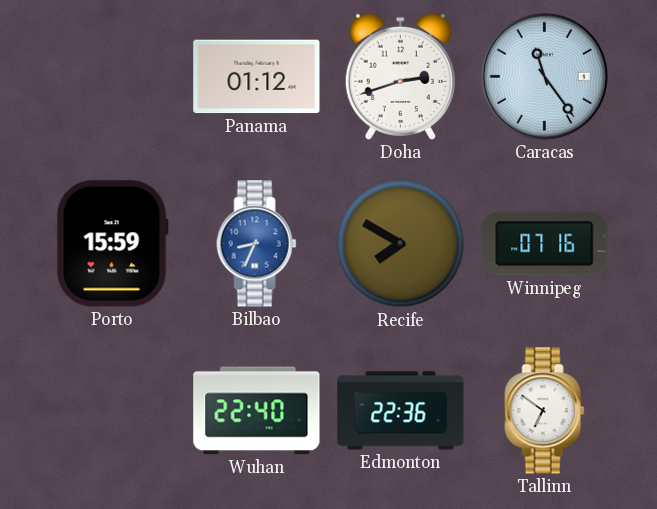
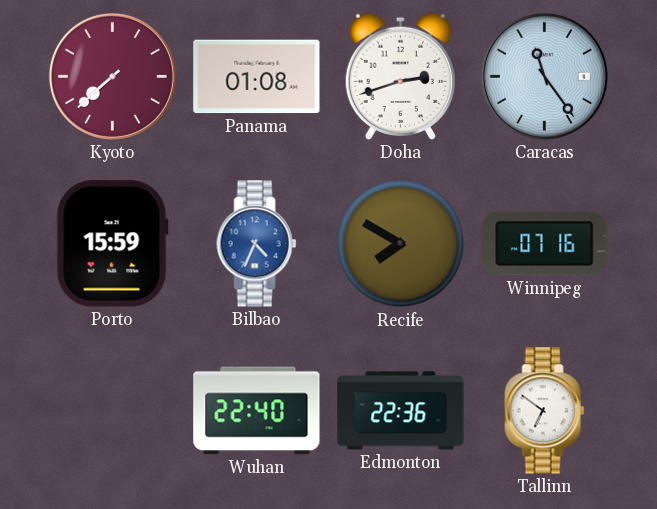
Kyoto: none -> 7:38 (112, 76)
Panama: 01:12 -> 01:08 (257, 77)
Bilbao: 8:34 -> 4:34 (257, 244)
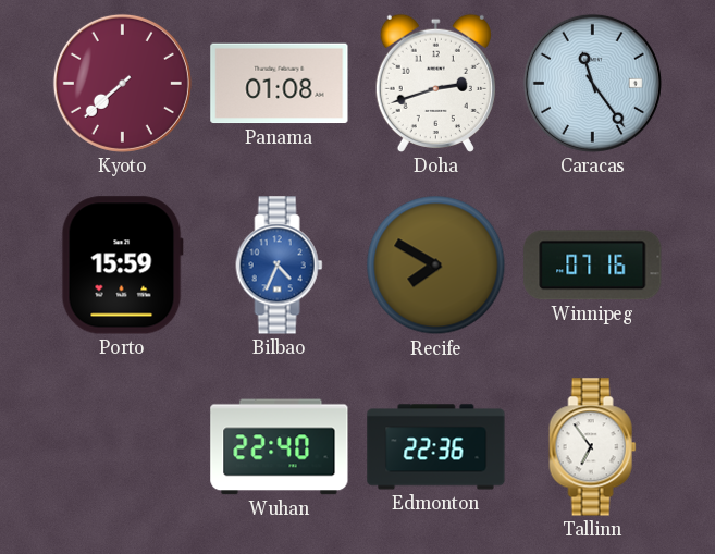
Tallinn: 6:51 -> 6:54 (593, 447)
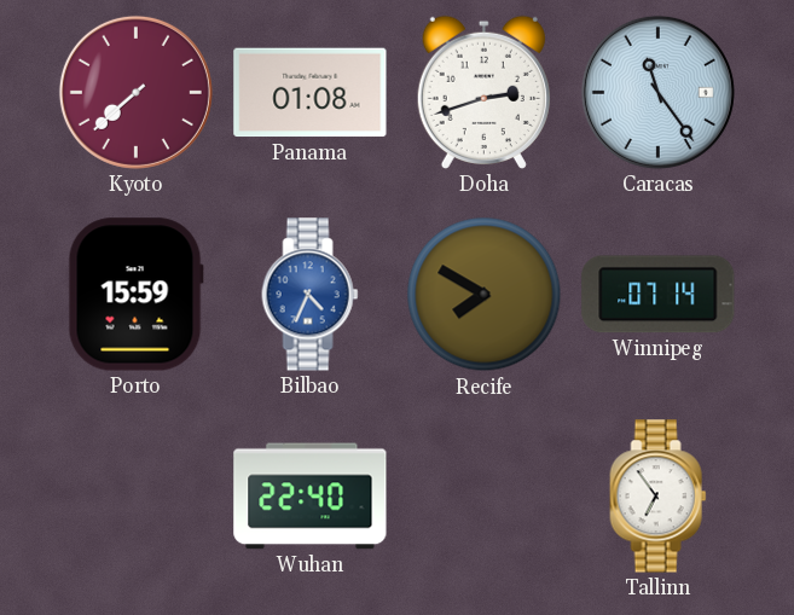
Winnipeg: 07:16 -> 07:14 (659, 295)
Edmonton: 22:36 -> none (436, 447)
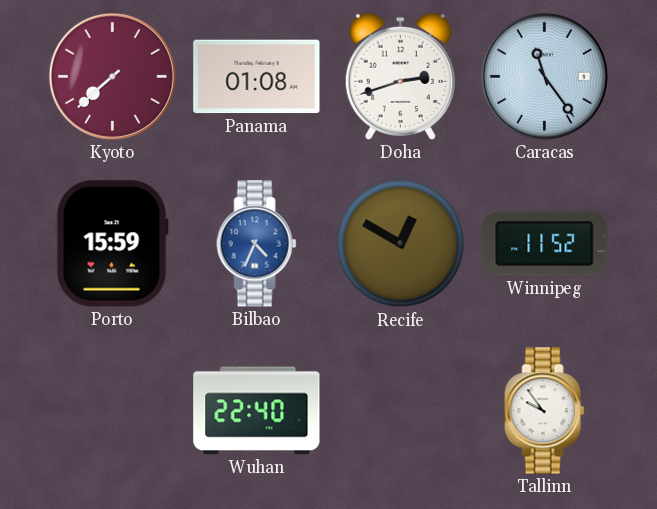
Recife: 7:50 -> 12:50 (401, 244)
Winnipeg: 07:14 -> 11:52 (545, 244)
Tallinn: 6:54 -> 9:54 (545, 411)
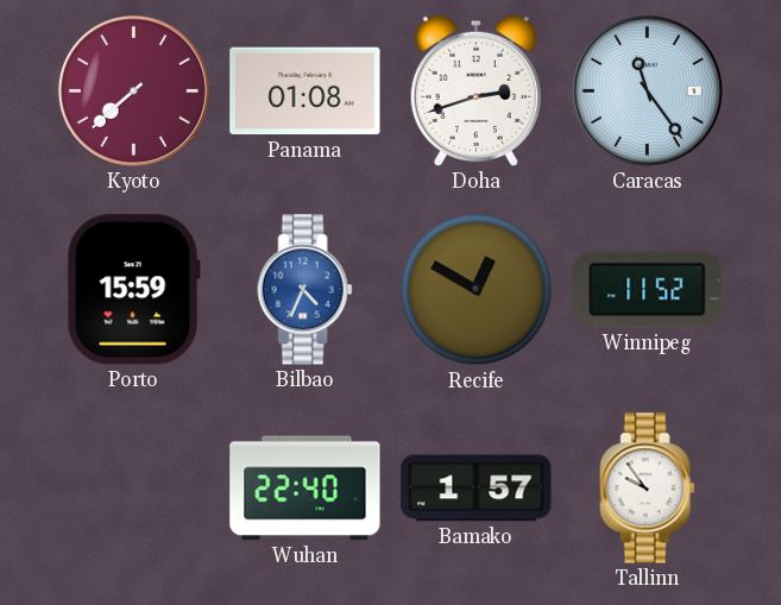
Bamako: none -> 1:57 (477, 489)
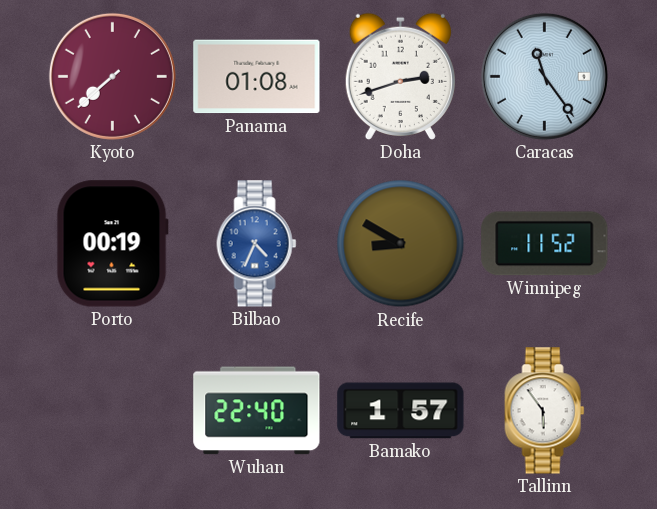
Porto: 15:59 -> 00:19 (112, 244)
Recife: 12:50 -> 8:50 (401, 244)
Tallinn: 9:54 -> 5:54 (545, 411)
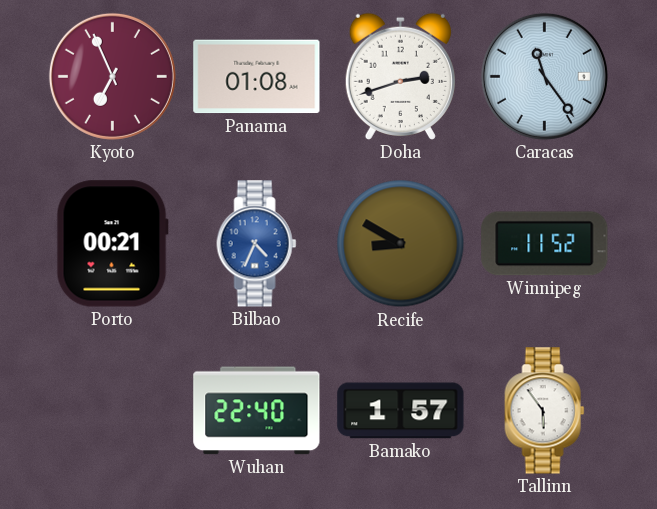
Kyoto: 7:38 -> 6:56 (112, 76)
Porto: 00:19 -> 00:21 (112, 244)
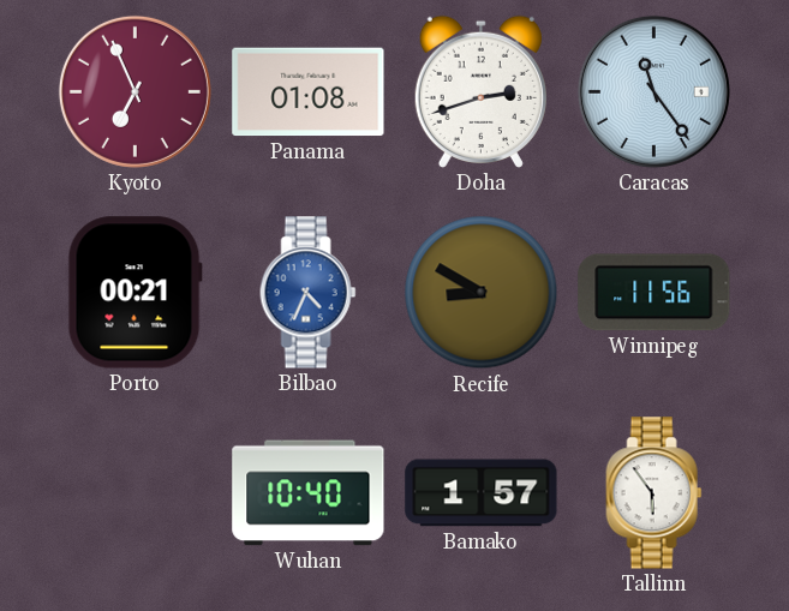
Winnipeg: 11:52 -> 11:56 (654, 293)
Wuhan: 22:40 -> 10:40 (309, 493)
